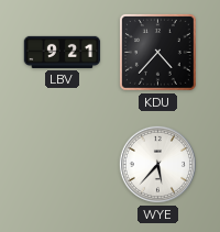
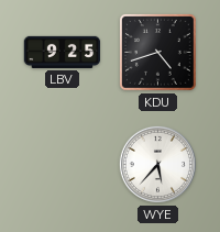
LBV: 9:21 -> 9:25 (63, 52)
KDU: 4:37 -> 4:42 (158, 53)
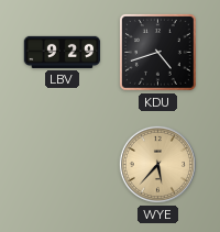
LBV: 9:25 -> 9:29 (63, 52)
WYE dial: white -> champagne (157, 164)
